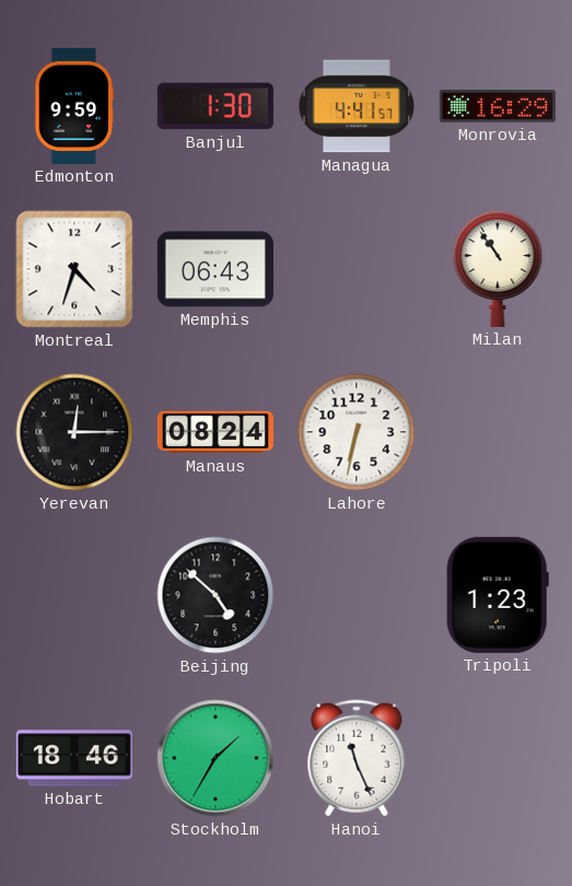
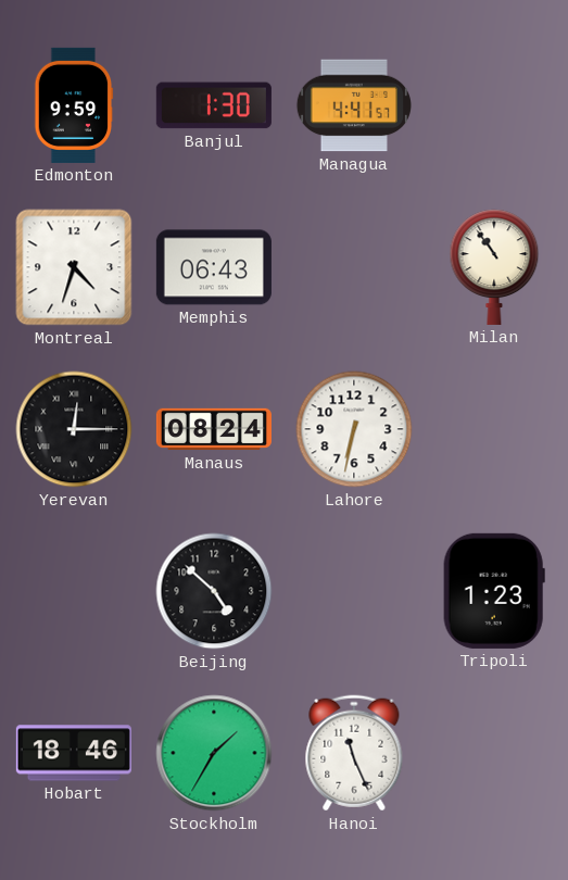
Monrovia: 16:29 -> none (498, 106)
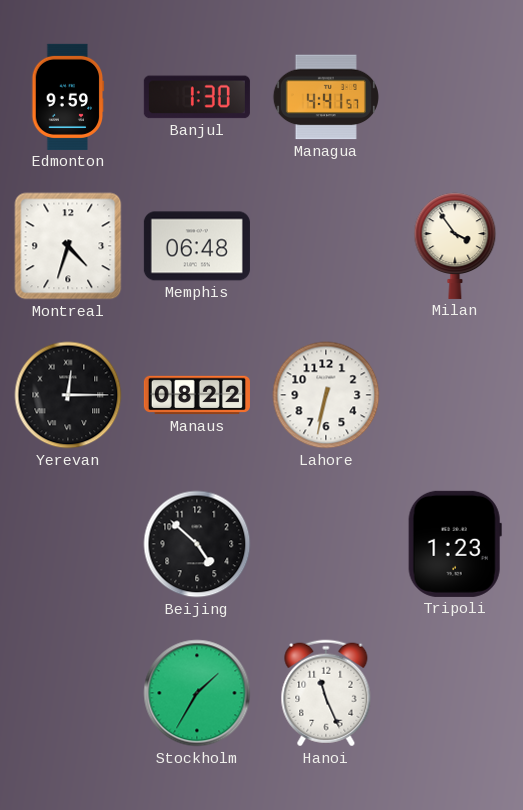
Memphis: 06:43 -> 06:48 (197, 246)
Milan: 10:54 -> 3:54 (455, 246)
Manaus: 08:24 -> 08:22 (197, 395)
Hobart: 18:46 -> none (74, 753)
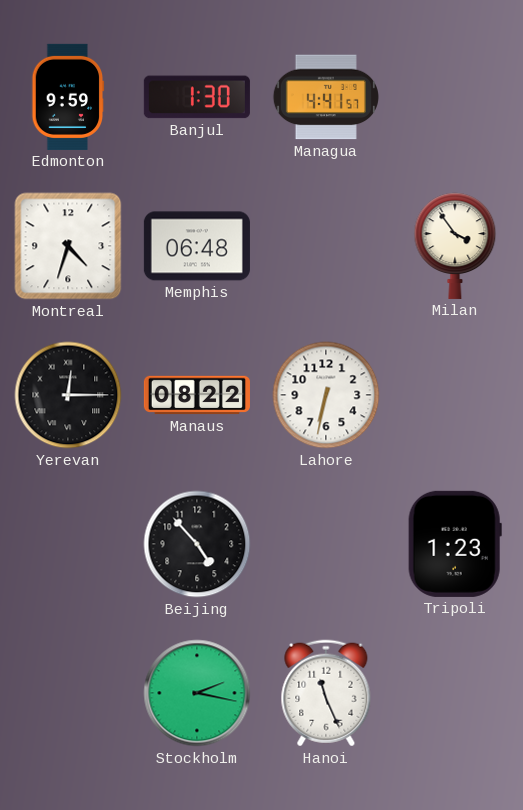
Beijing: 4:52 -> 4:53 (197, 544)
Stockholm: 1:35 -> 2:17 (197, 693)
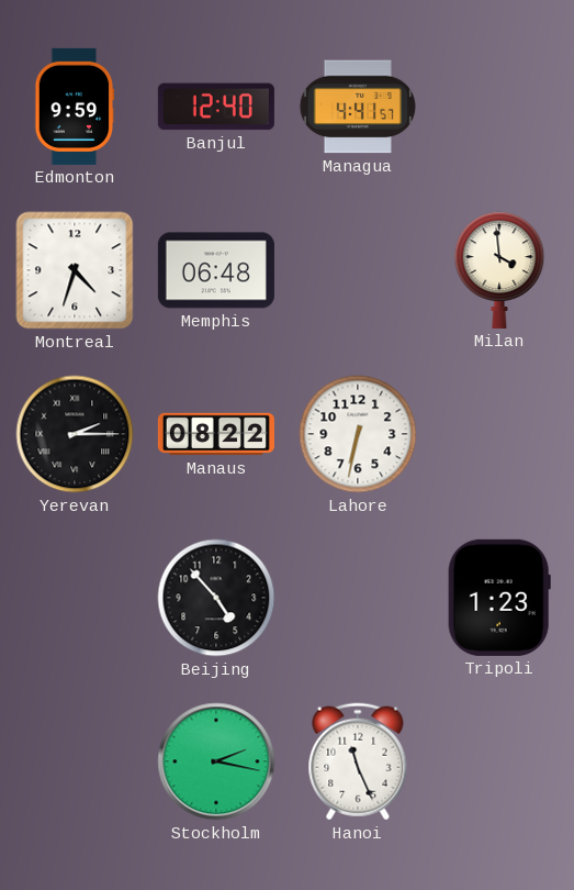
Banjul: 1:30 -> 12:40 (216, 107)
Milan: 3:54 -> 3:59 (499, 270)
Yerevan: 12:15 -> 2:15 (75, 434)
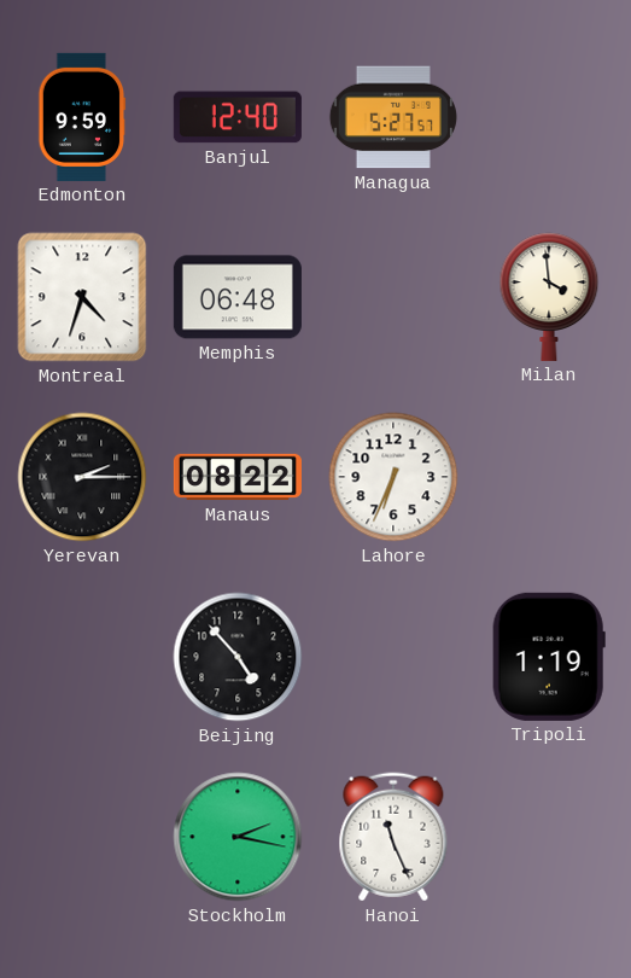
Managua: 4:41 -> 5:27 (393, 117)
Lahore: 6:32 -> 6:34 (393, 477)
Tripoli: 1:23 -> 1:19 (549, 657)
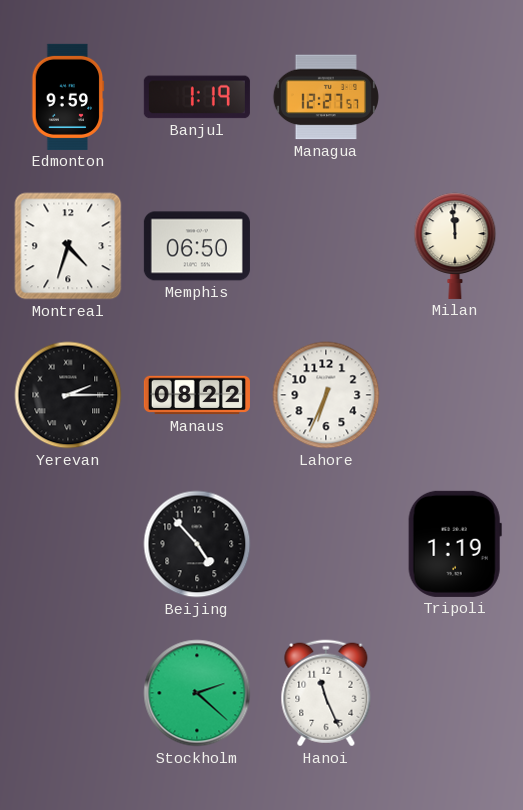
Banjul: 12:40 -> 1:19 (197, 97)
Managua: 5:27 -> 12:27 (326, 97)
Memphis: 06:48 -> 06:50 (197, 246)
Milan: 3:59 -> 11:59 (455, 246)
Stockholm: 2:17 -> 2:22 (197, 693)
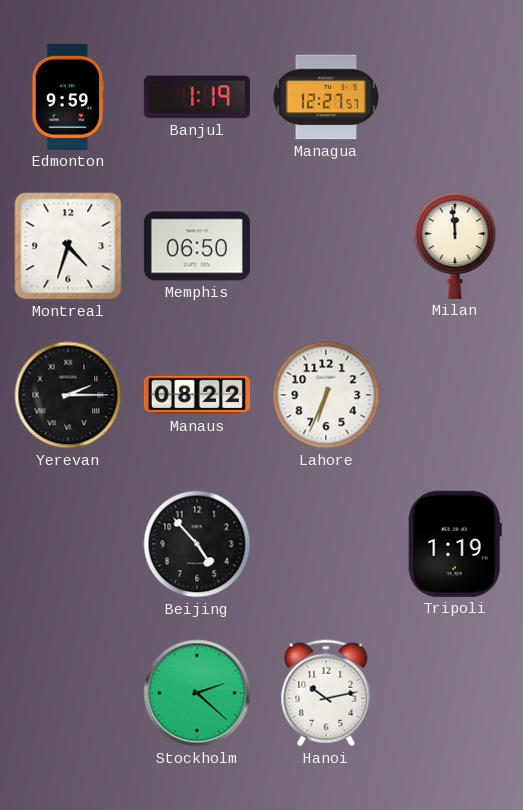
Hanoi: 11:26 -> 10:13 (326, 693)
